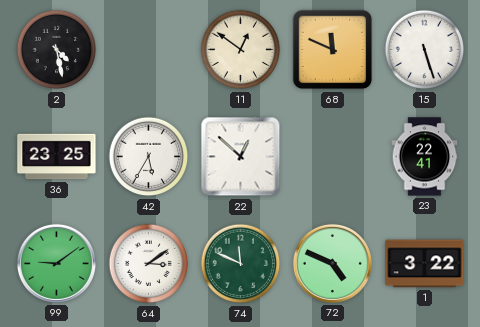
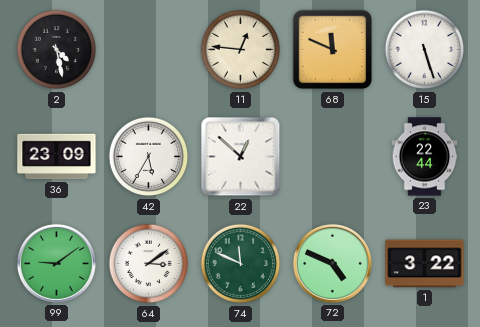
11: 12:51 -> 12:46 (241, 50)
36: 23:25 -> 23:09 (57, 157)
23: 22:41 -> 22:44 (425, 157)
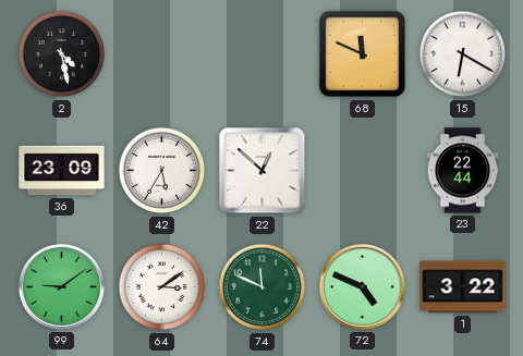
11: 12:46 -> none (241, 50)
15: 5:27 -> 6:20 (463, 54)
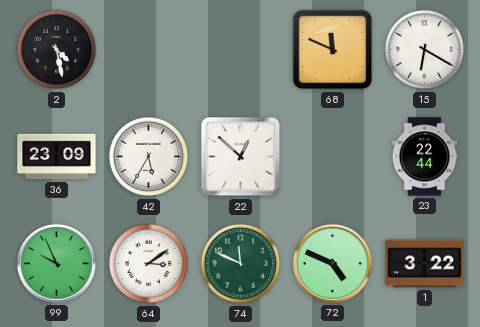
99: 9:09 -> 9:56 (56, 263)
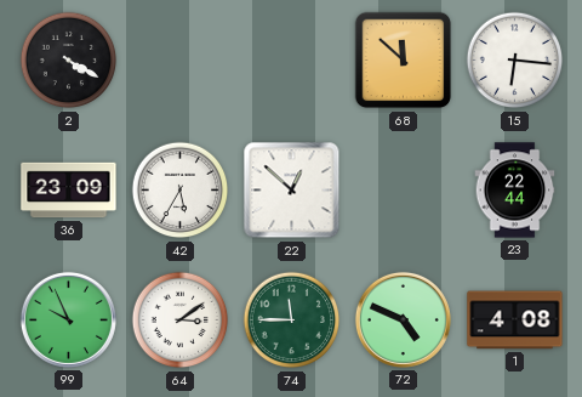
2: 4:28 -> 4:20 (69, 61)
68: 11:49 -> 11:52 (404, 61)
15: 6:20 -> 6:16 (515, 61)
74: 11:49 -> 11:45 (292, 321)
1: 3:22 -> 4:08 (515, 321)
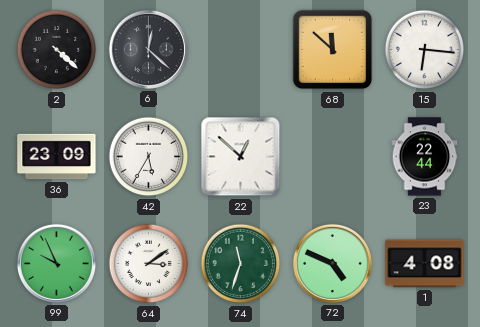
2: 4:20 -> 4:22 (57, 50)
6: none -> 12:22 (148, 49)
74: 11:45 -> 11:33 (241, 264)
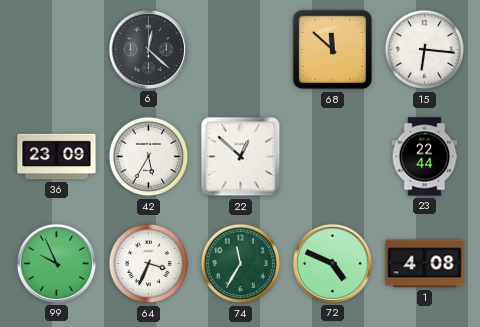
2: 4:22 -> none (57, 50)
64: 3:09 -> 3:34 (149, 264)
74: 11:33 -> 11:35 (241, 264)
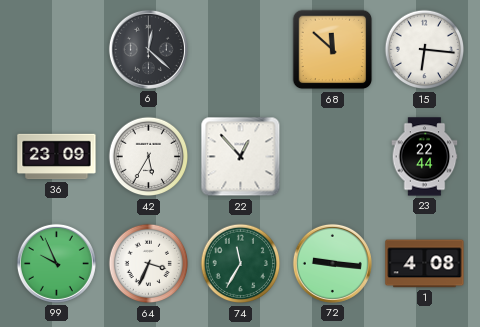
22: 12:52 -> 12:53 (241, 157)
72: 4:49 -> 9:16 (332, 263)
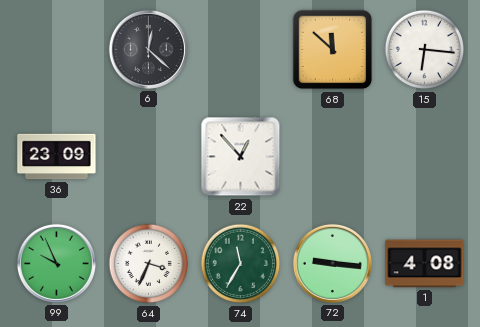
42: 5:35 -> none (149, 157)
23: 22:44 -> none (425, 157)
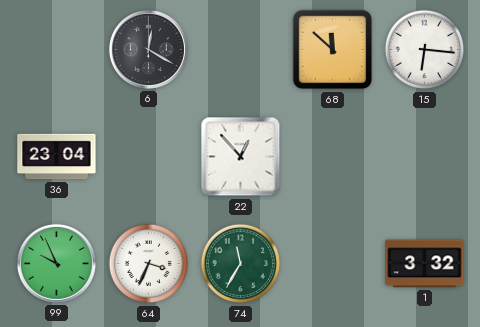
6: 12:22 -> 12:20 (148, 49)
36: 23:09 -> 23:04 (57, 157)
72: 9:16 -> none (332, 263)
1: 4:08 -> 3:32 (425, 264)
